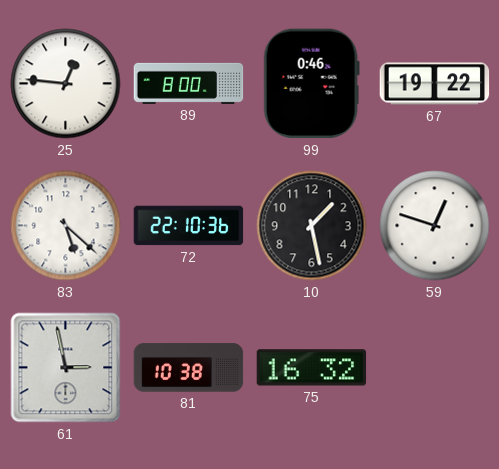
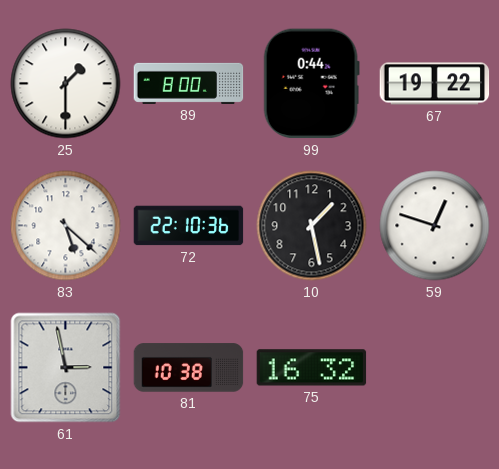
25: 12:46 -> 1:30 (66, 84)
99: 0:46 -> 0:44 (311, 84)
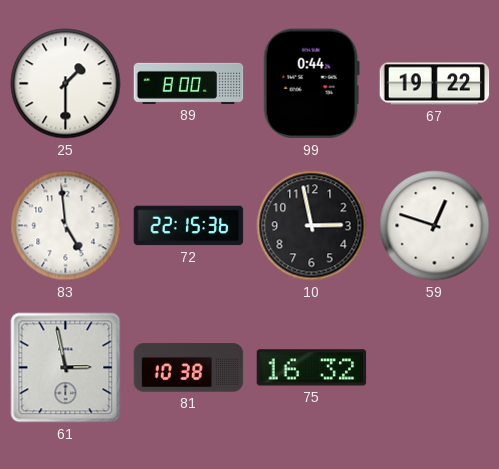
83: 5:22 -> 4:59 (66, 226)
72: 22:10 -> 22:15 (189, 226)
10: 1:28 -> 2:58 (312, 226)
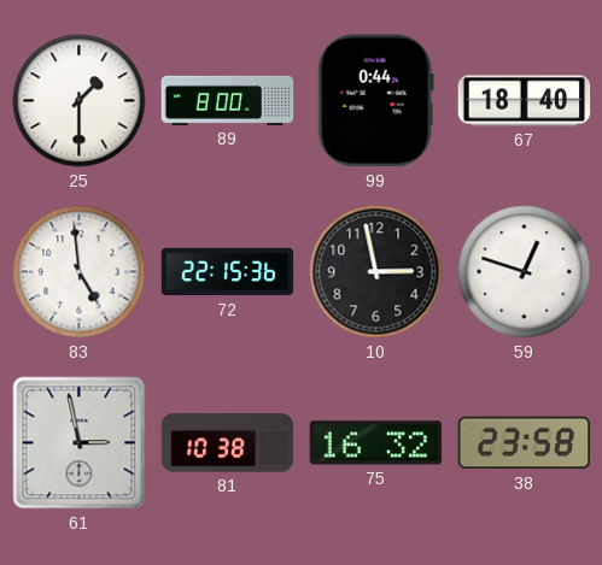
67: 19:22 -> 18:40 (525, 101)
38: none -> 23:58 (525, 443)
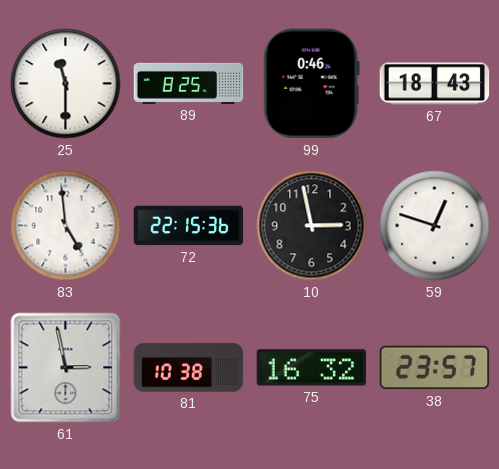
25: 1:30 -> 11:30 (66, 84)
89: 8:00 -> 8:25 (189, 83)
99: 0:44 -> 0:46 (311, 84)
67: 18:40 -> 18:43 (435, 84)
38: 23:58 -> 23:57 (435, 368)
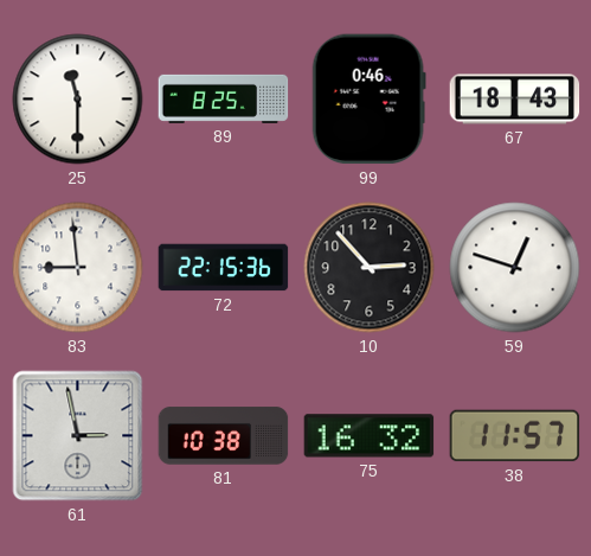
83: 4:59 -> 8:59 (78, 268)
10: 2:58 -> 2:53 (370, 268)
38: 23:57 -> 11:57 (515, 436)
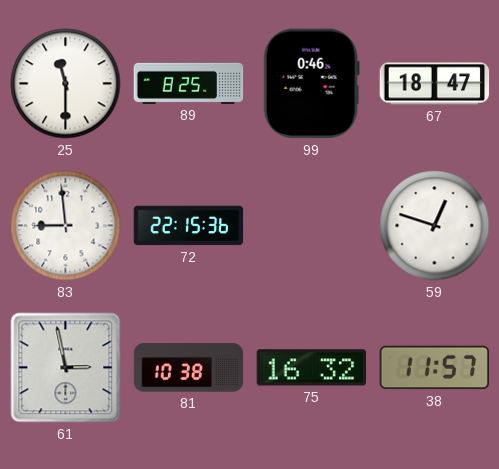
67: 18:43 -> 18:47 (435, 84)
10: 2:53 -> none (370, 268)
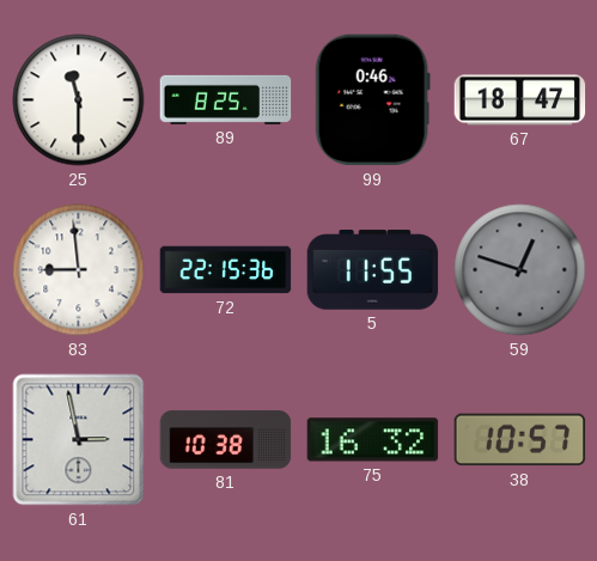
5: none -> 11:55 (373, 270)
59 dial: white -> grey (520, 270)
38: 11:57 -> 10:57 (520, 440)
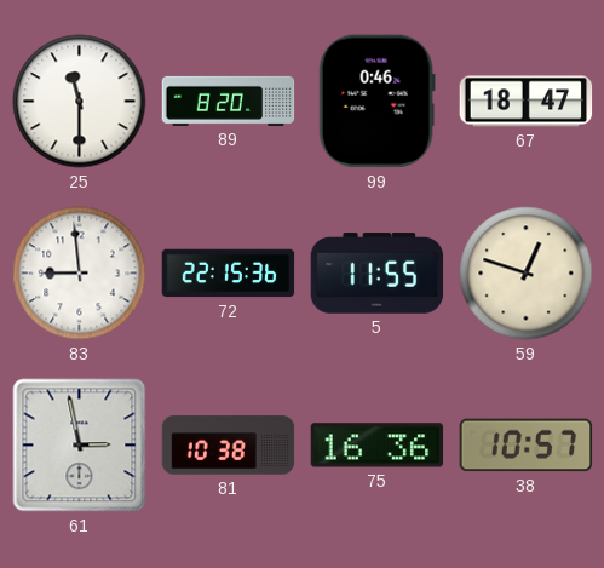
89: 8:25 -> 8:20 (229, 101)
59 dial: grey -> cream (527, 274)
75: 16:32 -> 16:36 (378, 446)
